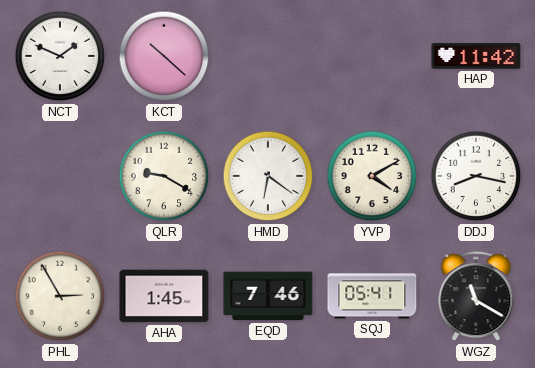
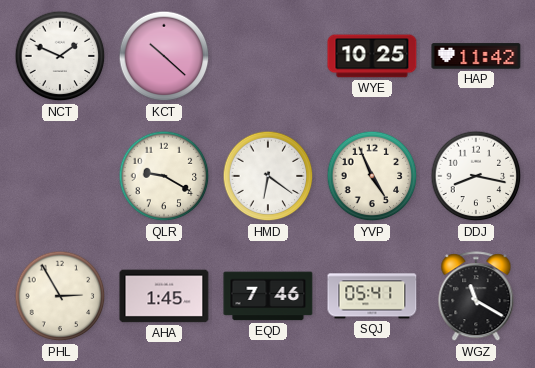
WYE: none -> 10:25 (372, 56)
YVP: 4:10 -> 4:56 (372, 176)
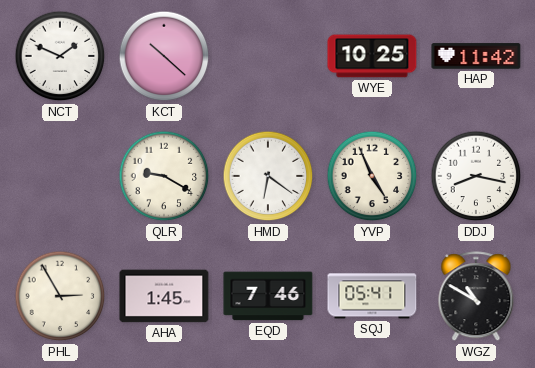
WGZ: 11:20 -> 10:50 (476, 297)
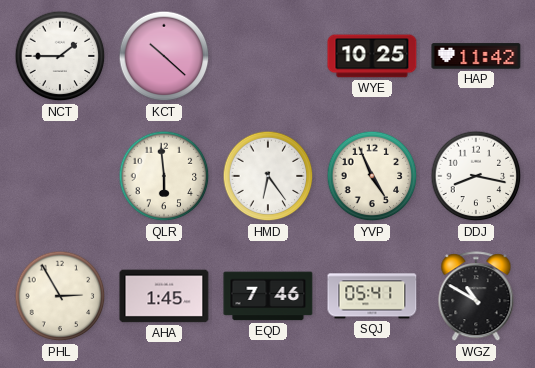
NCT: 1:49 -> 1:45 (60, 56)
QLR: 9:20 -> 5:59 (164, 176)
HMD: 6:21 -> 6:24 (268, 176)
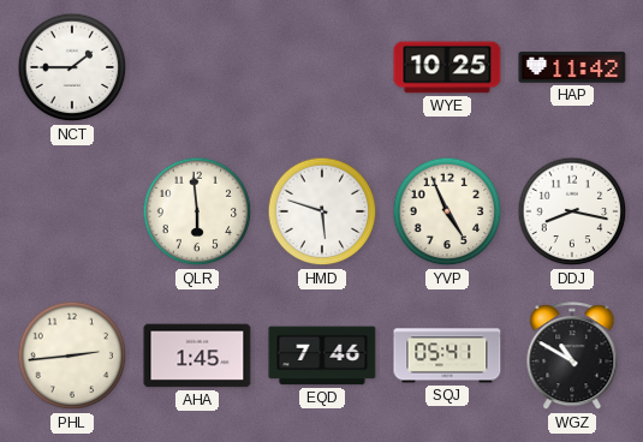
KCT: 10:22 -> none (164, 56)
HMD: 6:24 -> 5:48 (322, 211)
PHL: 2:55 -> 2:44 (72, 356)
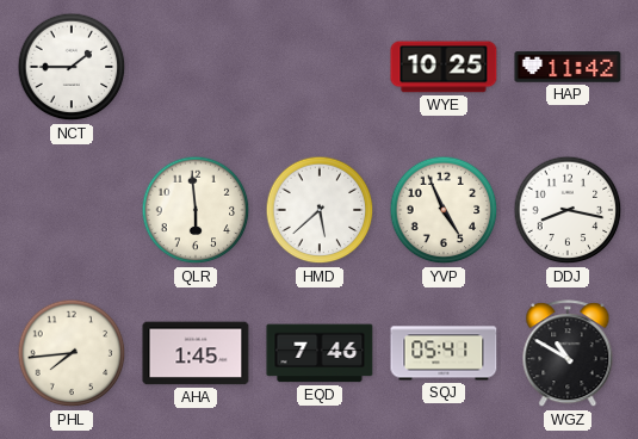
HMD: 5:48 -> 5:38 (320, 210)
PHL: 2:44 -> 7:44 (72, 353)
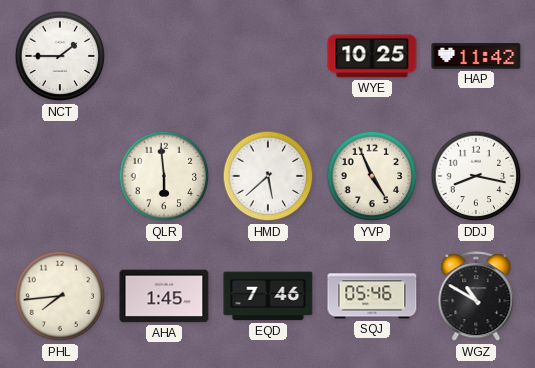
SQJ: 05:41 -> 05:46 (372, 296)
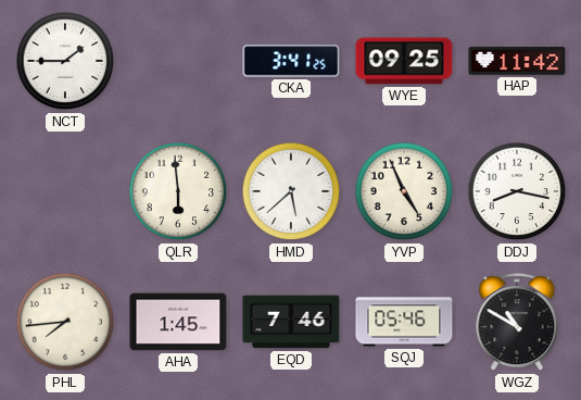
CKA: none -> 3:41 (291, 61)
WYE: 10:25 -> 09:25 (404, 61)
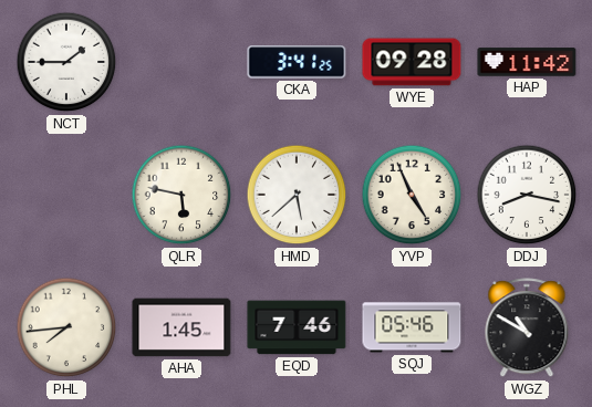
WYE: 09:25 -> 09:28 (412, 62)
QLR: 5:59 -> 5:47 (181, 195)
